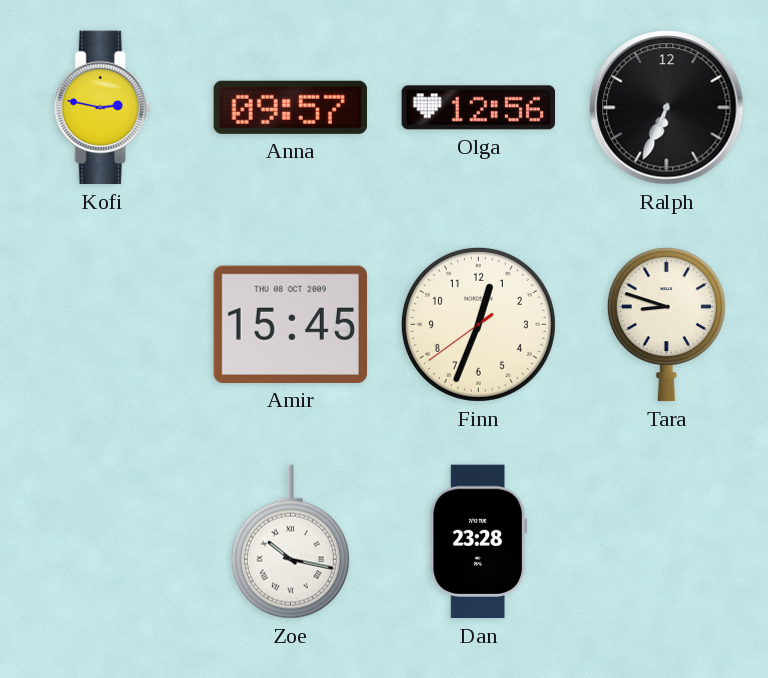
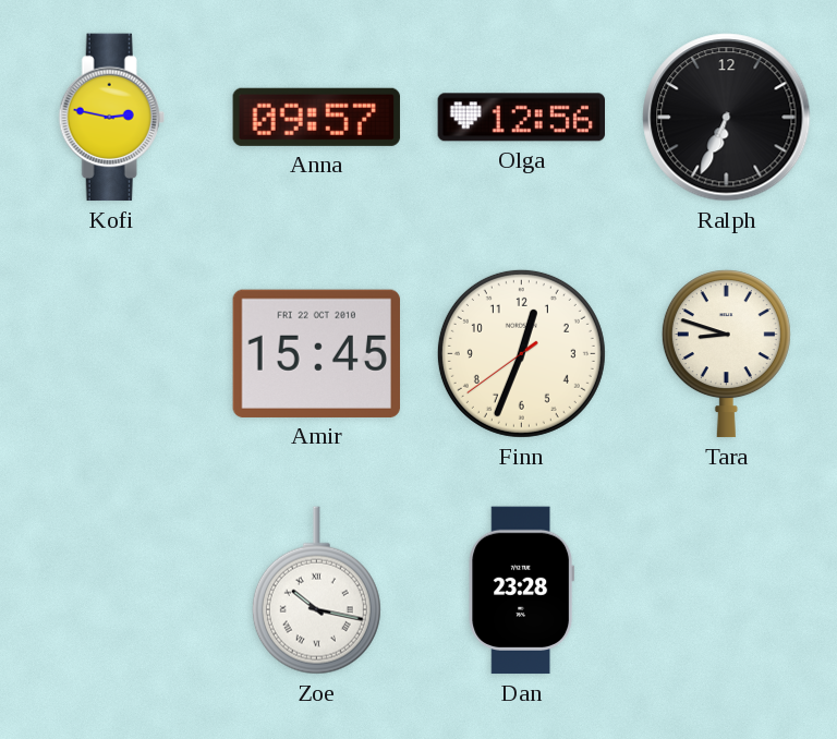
Amir date: THU 08 OCT 2009 -> FRI 22 OCT 2010 (316, 353)
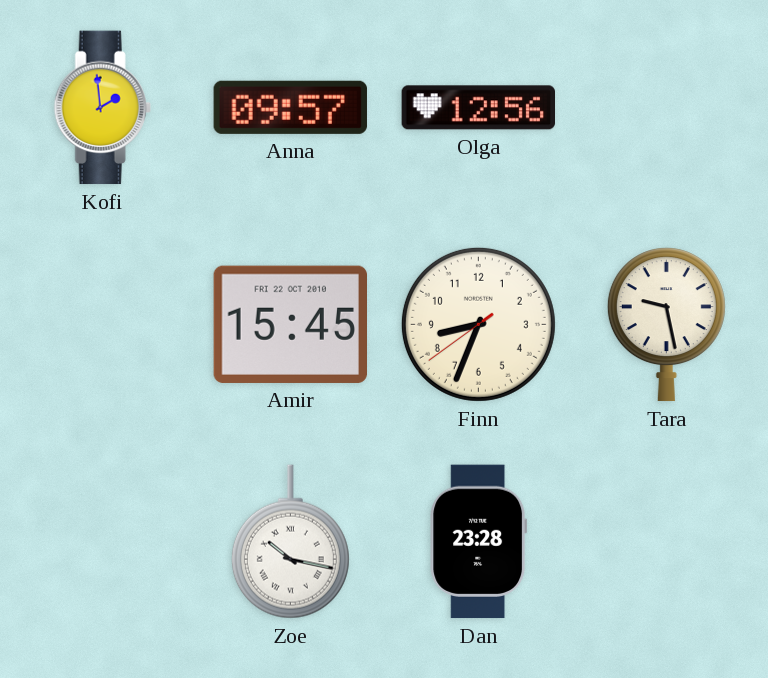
Kofi: 2:47 -> 1:59 (102, 108)
Ralph: 6:34 -> none (727, 118)
Finn: 12:33 -> 8:33 (478, 324)
Tara: 8:48 -> 9:28 (666, 325)
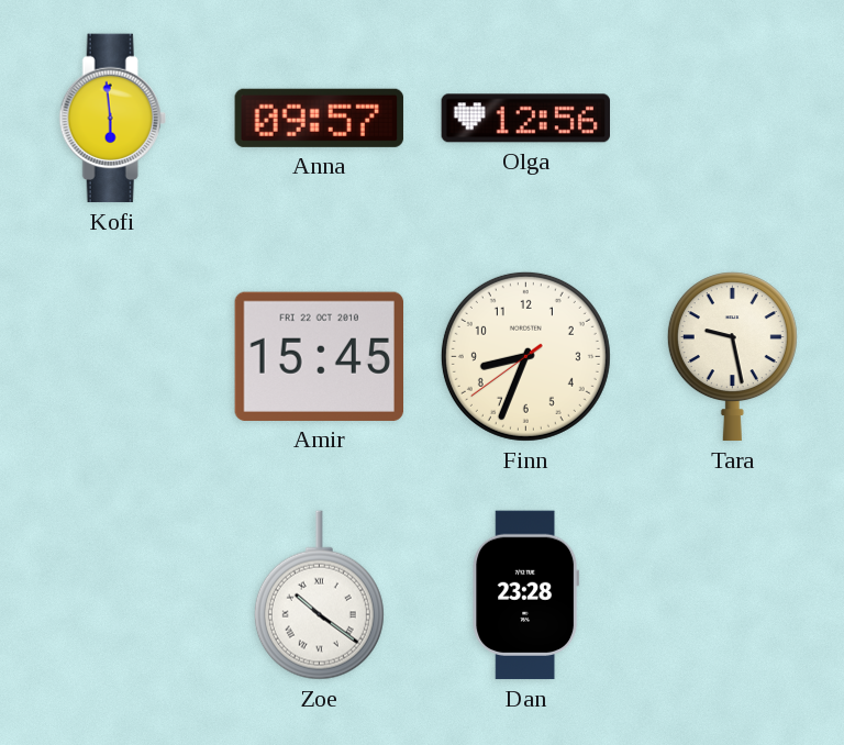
Kofi: 1:59 -> 5:59 (112, 119)
Zoe: 10:17 -> 10:21 (319, 596)
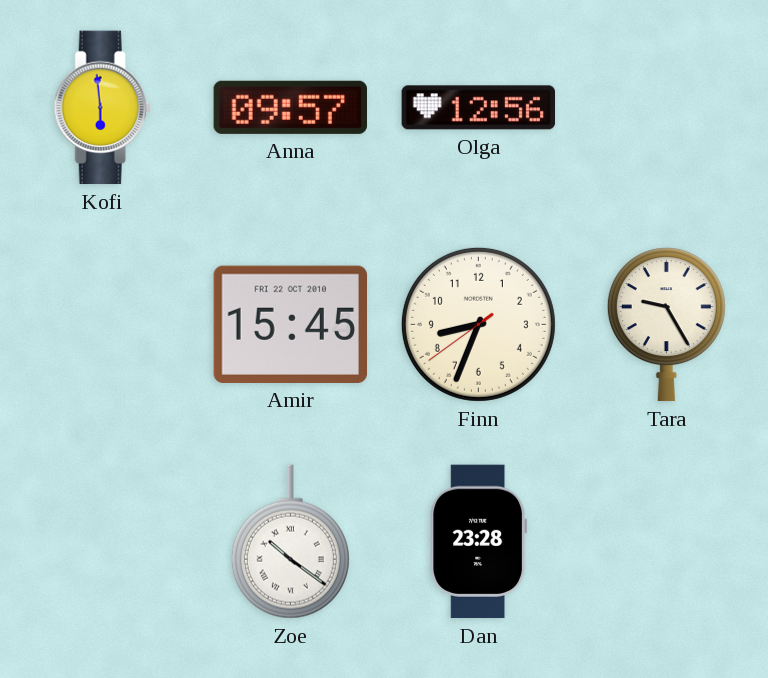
Tara: 9:28 -> 9:25 (666, 325)
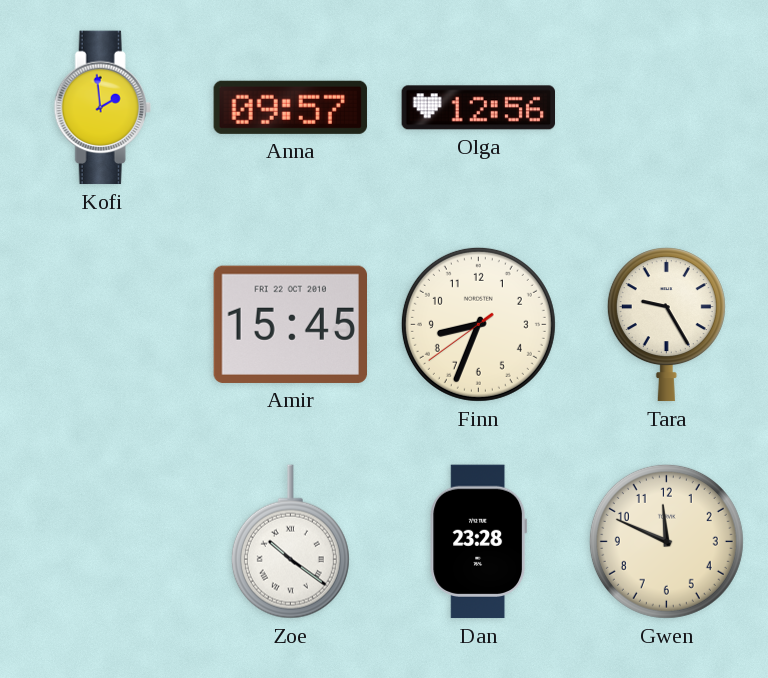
Kofi: 5:59 -> 1:59 (102, 108)
Gwen: none -> 11:49 (666, 541)
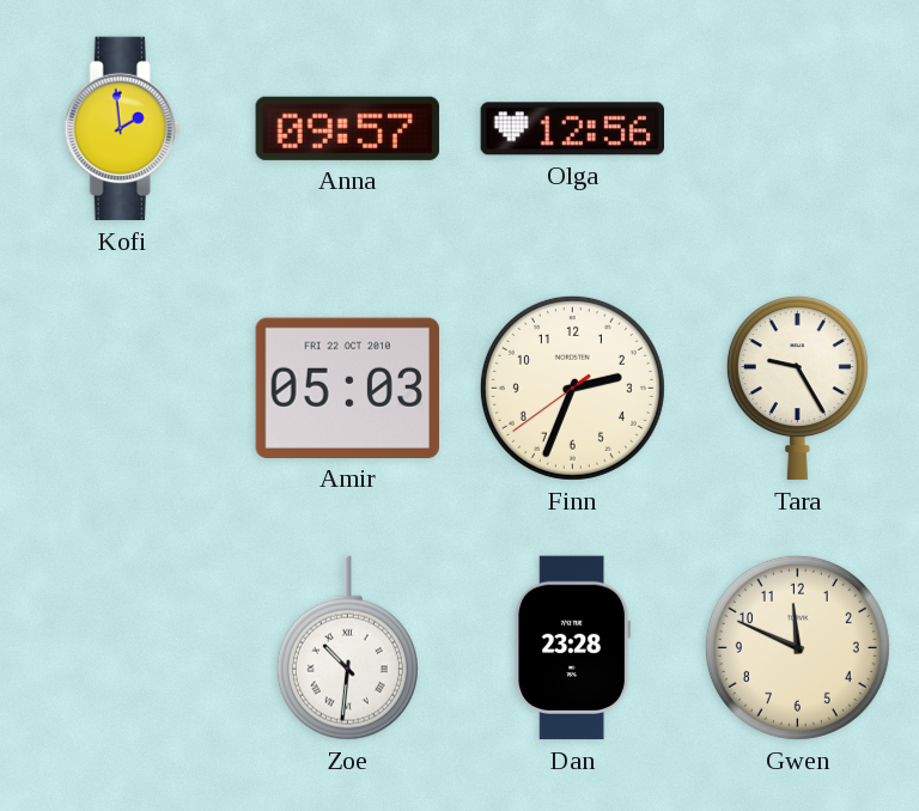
Amir: 15:45 -> 05:03 (347, 388)
Finn: 8:33 -> 2:33 (572, 388)
Zoe: 10:21 -> 10:31 (347, 648)
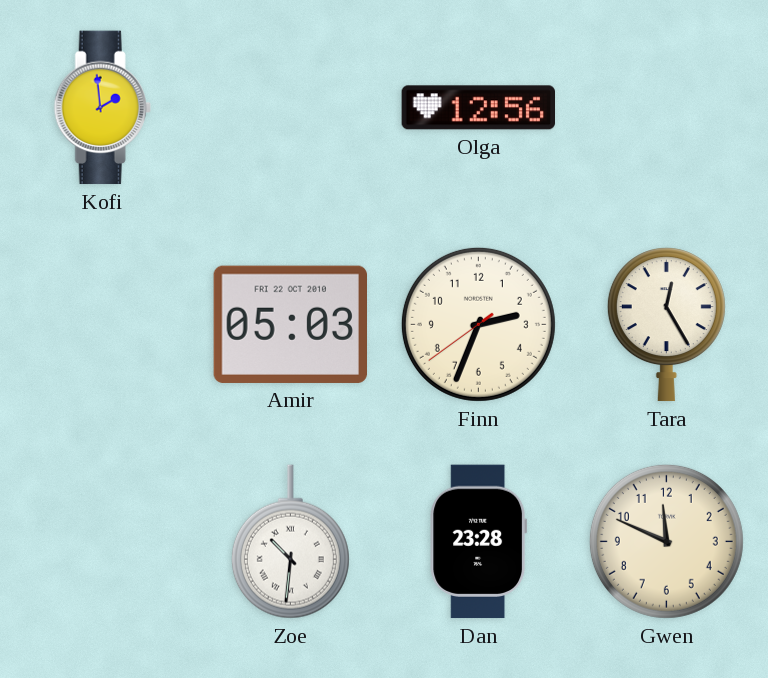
Anna: 09:57 -> none (347, 128)
Tara: 9:25 -> 12:25 (666, 325)
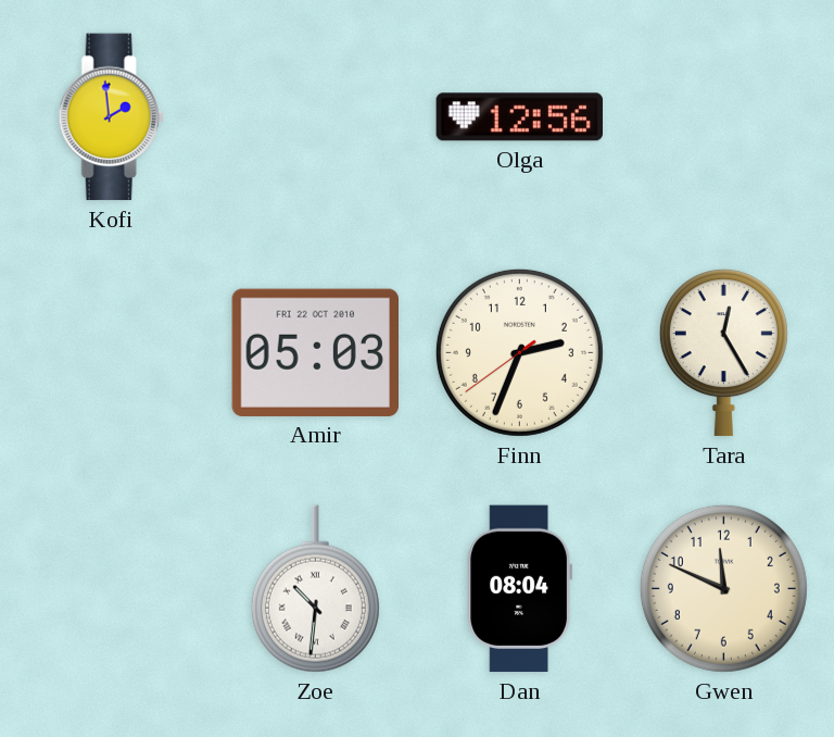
Dan: 23:28 -> 08:04 (520, 589)
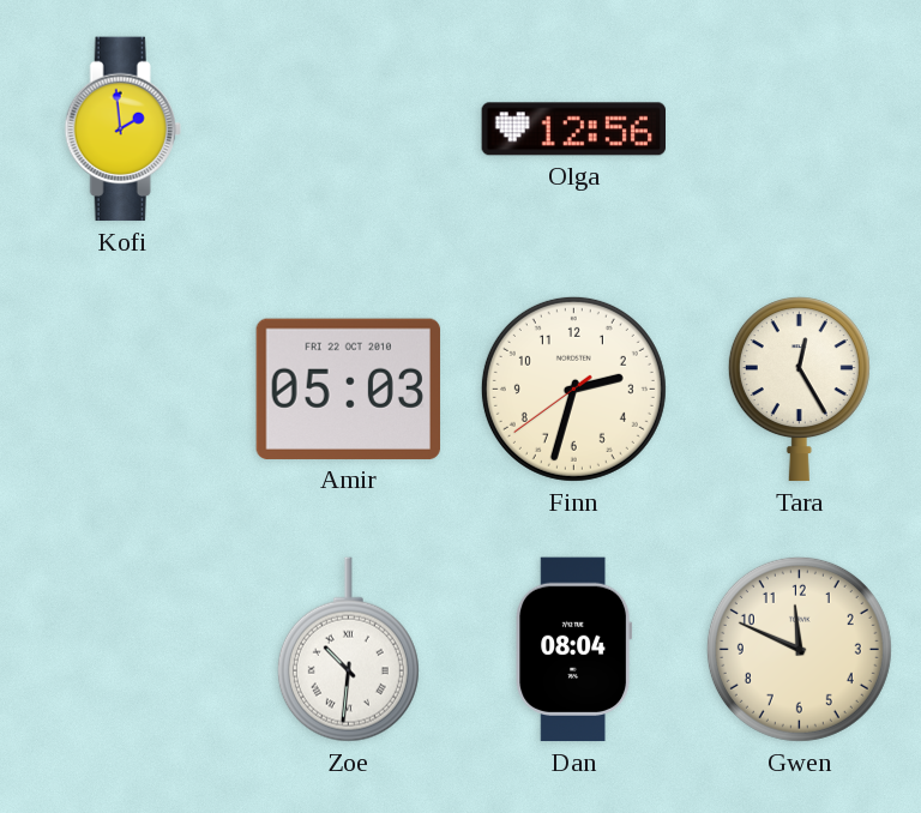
Finn: 2:33 -> 2:32 (573, 389)
